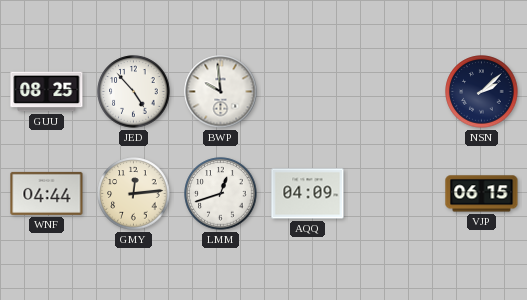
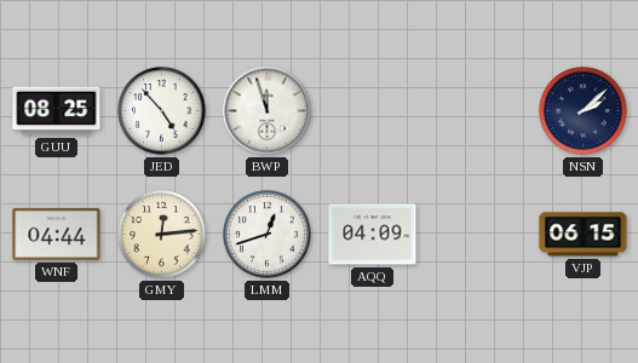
BWP: 9:59 -> 11:57 (268, 111)
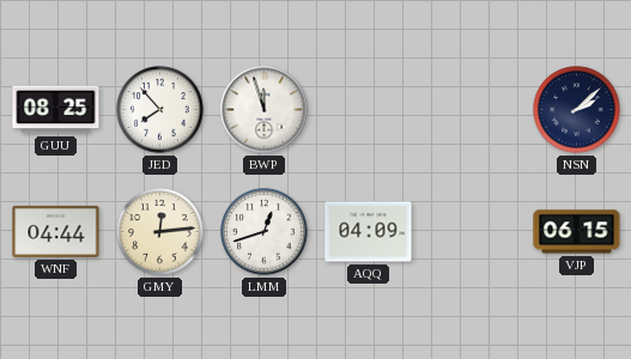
JED: 4:53 -> 7:53 (160, 110)
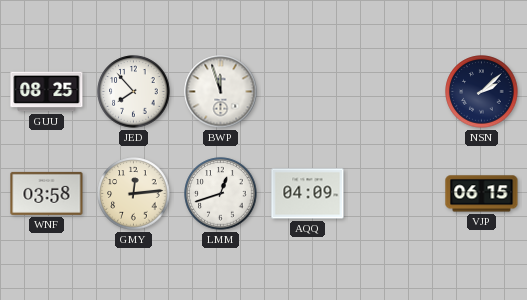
WNF: 04:44 -> 03:58 (47, 193)
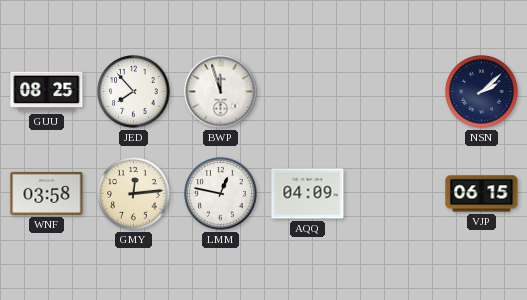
LMM: 12:42 -> 12:47 (221, 194)
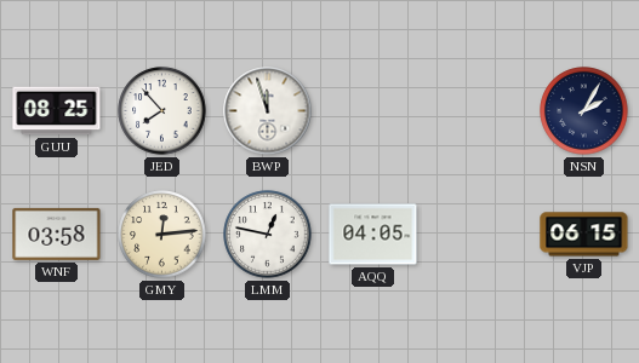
NSN: 2:08 -> 2:05 (584, 111)
AQQ: 04:09 -> 04:05 (373, 235)
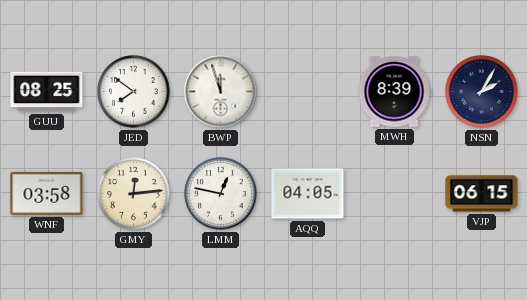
JED: 7:53 -> 7:51 (134, 92)
MWH: none -> 8:39 (394, 92)
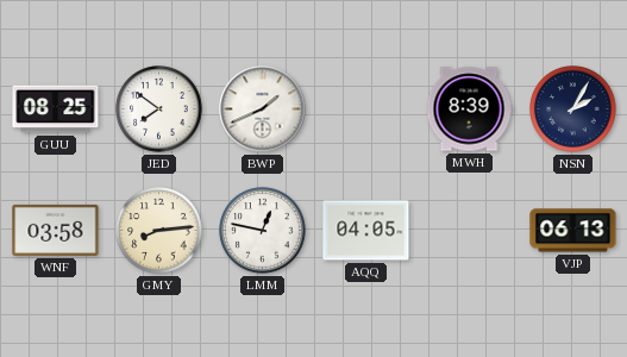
BWP: 11:57 -> 1:41 (263, 109)
GMY: 12:14 -> 8:14 (159, 231)
VJP: 06:15 -> 06:13 (573, 231)
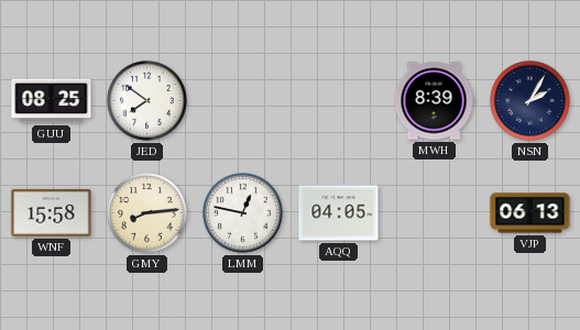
BWP: 1:41 -> none (263, 109)
WNF: 03:58 -> 15:58 (52, 212)
